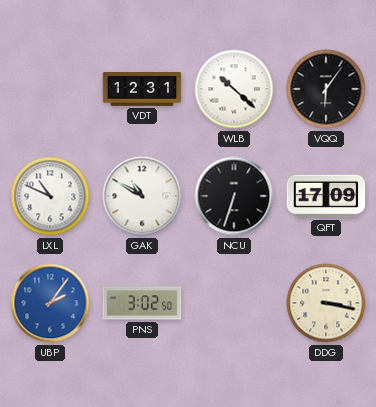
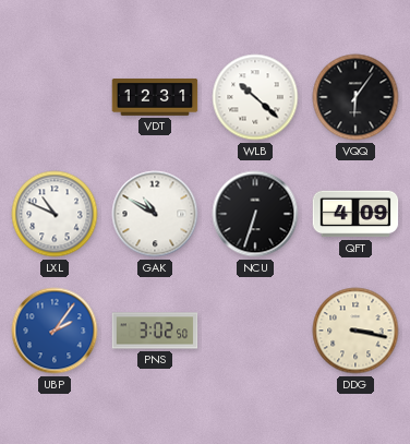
QFT: 17:09 -> 4:09 (355, 214)
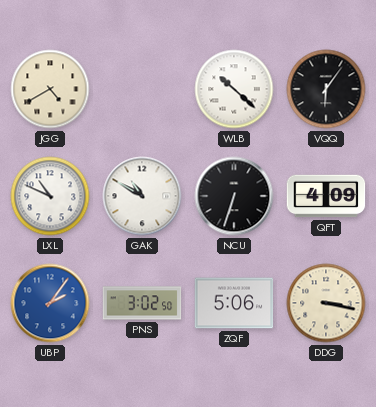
JGG: none -> 4:40 (50, 89)
VDT: 12:31 -> none (155, 98)
ZQF: none -> 5:06 (234, 303)
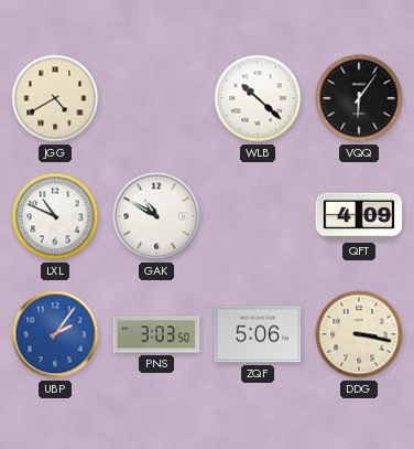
NCU: 6:33 -> none (234, 196)
PNS: 3:02 -> 3:03 (156, 334)
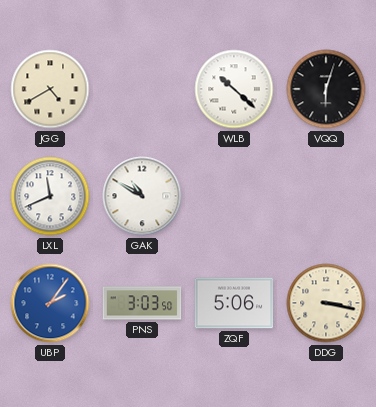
VQQ: 6:06 -> 6:03 (326, 89)
LXL: 10:49 -> 11:41 (50, 196)
QFT: 4:09 -> none (359, 216)
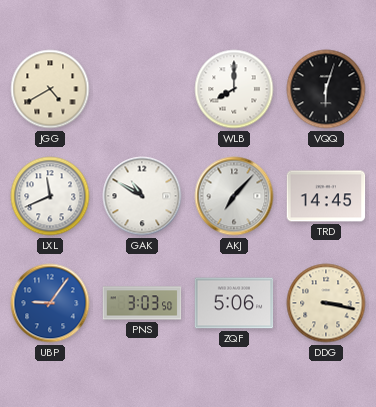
WLB: 10:22 -> 8:00 (234, 89)
AKJ: none -> 7:07 (234, 196)
TRD: none -> 14:45 (326, 196)
UBP: 2:06 -> 9:06 (50, 303)
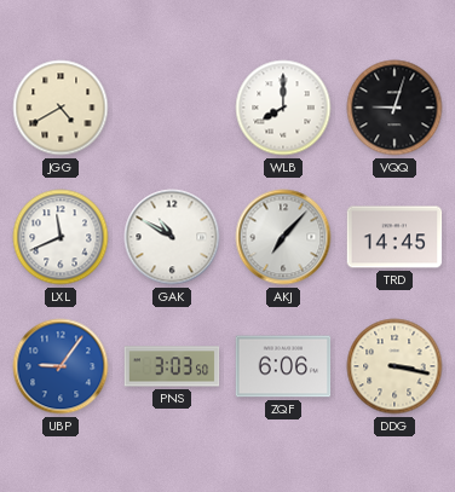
VQQ: 6:03 -> 9:03 (394, 108)
ZQF: 5:06 -> 6:06 (283, 366)
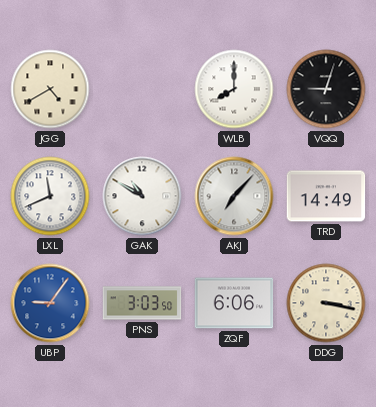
TRD: 14:45 -> 14:49 (326, 196)
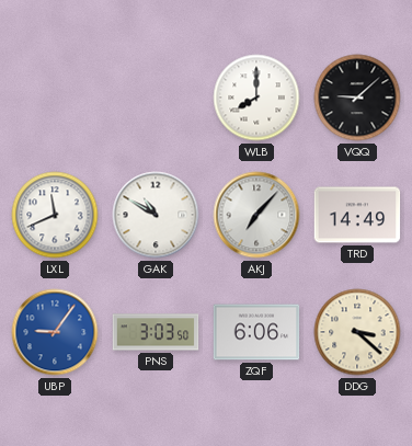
JGG: 4:40 -> none (50, 89)
VQQ: 9:03 -> 9:08 (357, 98)
DDG: 3:17 -> 3:22 (357, 332)
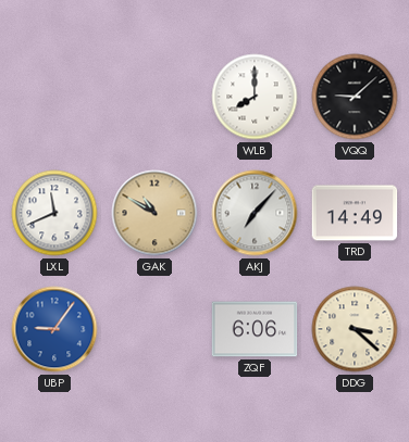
GAK dial: white -> champagne (154, 213)
PNS: 3:03 -> none (156, 332)
